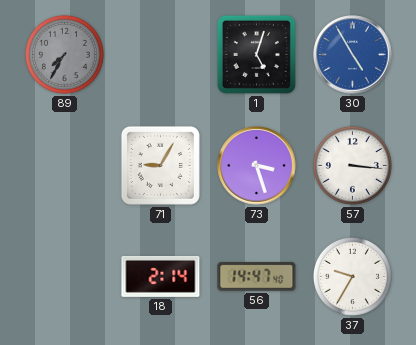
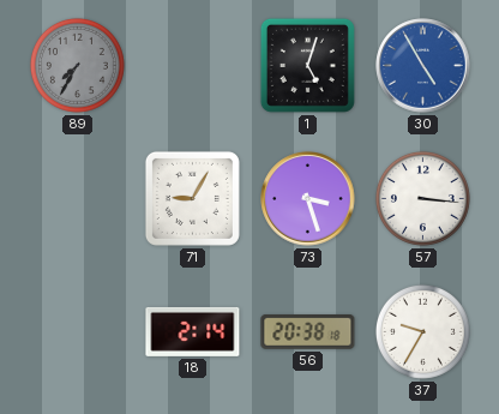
56: 14:47 -> 20:38 (308, 332)
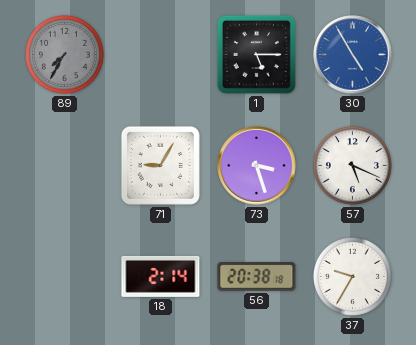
1: 5:03 -> 5:15 (256, 54)
57: 3:16 -> 5:19 (352, 165)
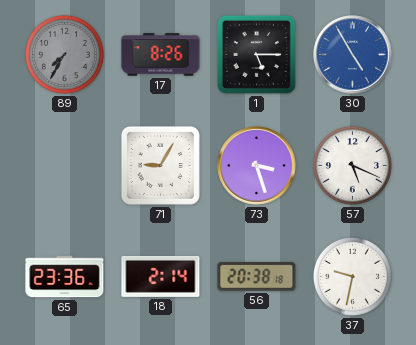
17: none -> 8:26 (161, 55)
65: none -> 23:36 (65, 277)
37: 9:35 -> 9:32 (352, 276)
